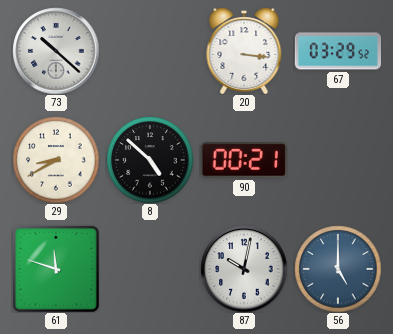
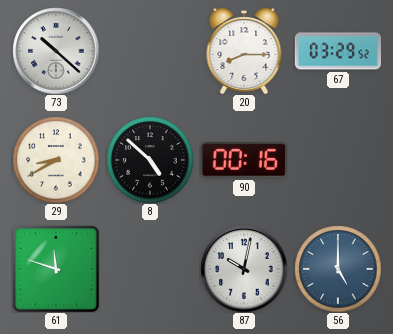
20: 3:16 -> 8:15 (244, 51)
90: 00:21 -> 00:16 (244, 160)
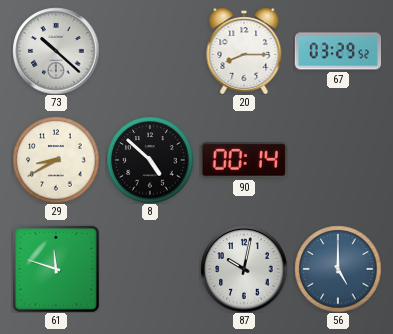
90: 00:16 -> 00:14 (244, 160)
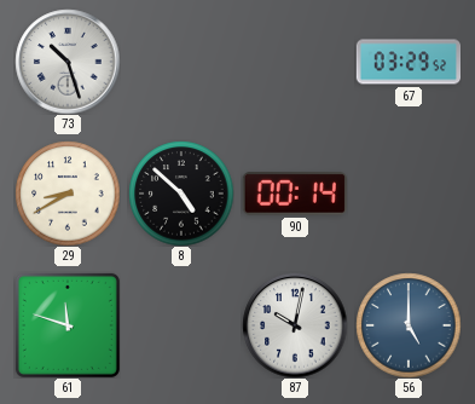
73: 10:22 -> 10:27 (68, 62)
20: 8:15 -> none (244, 51)
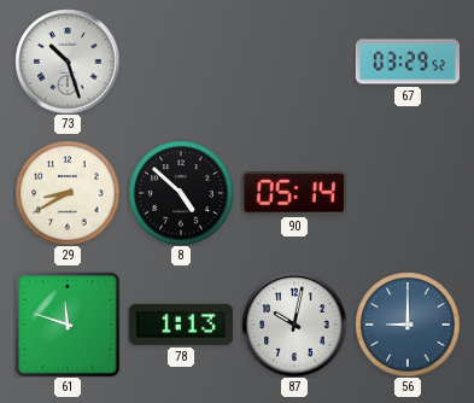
90: 00:14 -> 05:14 (294, 193)
78: none -> 1:13 (180, 325)
56: 5:00 -> 9:00 (408, 325)
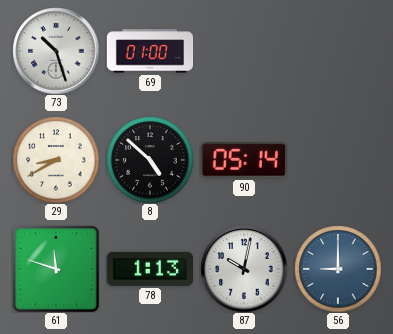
69: none -> 01:00 (150, 51)
67: 03:29 -> none (408, 62)
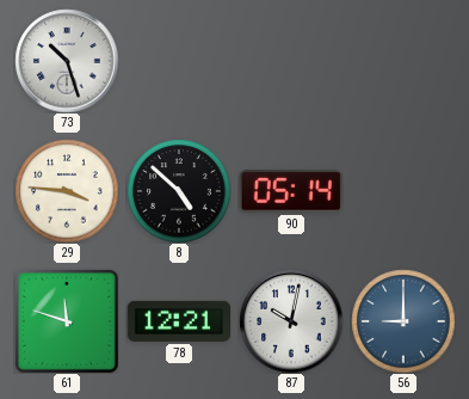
69: 01:00 -> none (150, 51)
29: 8:40 -> 3:46 (67, 191)
78: 1:13 -> 12:21 (178, 321)
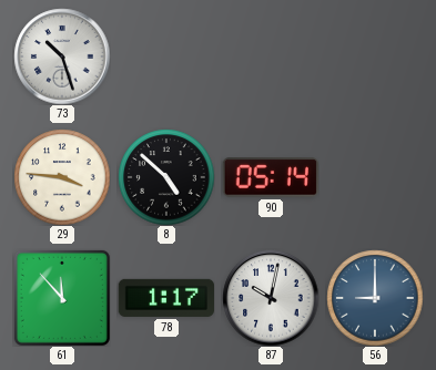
61: 11:48 -> 11:53 (62, 298)
78: 12:21 -> 1:17 (165, 298)
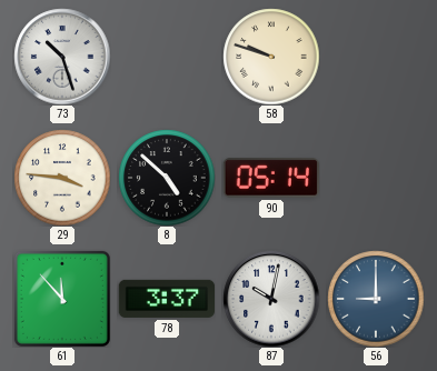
58: none -> 9:48 (271, 57)
78: 1:17 -> 3:37 (166, 299)
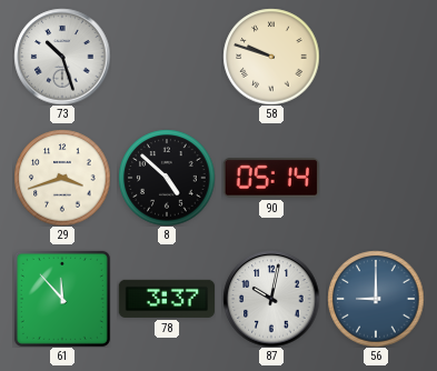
29: 3:46 -> 3:42 (62, 178)
